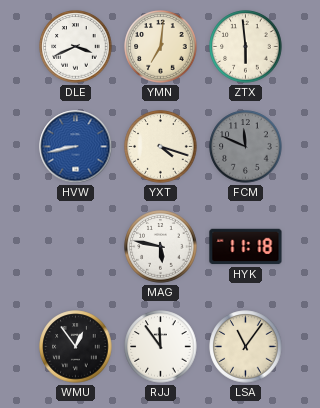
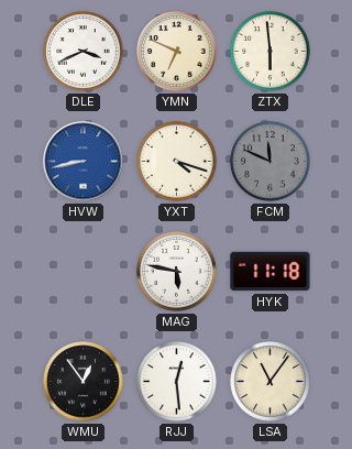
YMN: 7:01 -> 6:49 (177, 52)
RJJ: 11:54 -> 12:29 (177, 382)
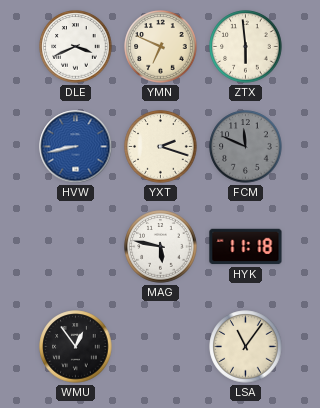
YXT: 4:18 -> 2:18 (161, 147)
RJJ: 12:29 -> none (177, 382)
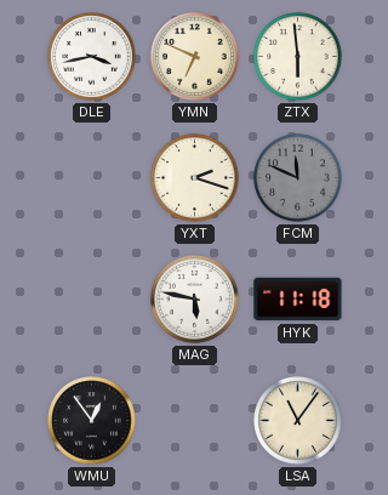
DLE: 3:41 -> 3:43 (92, 57)
HVW: 8:43 -> none (76, 147)
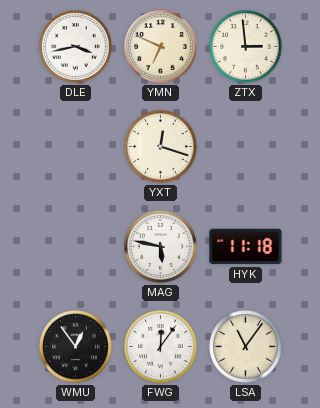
ZTX: 5:59 -> 2:59 (246, 47)
YXT: 2:18 -> 12:18 (161, 147)
FCM: 11:49 -> none (298, 178)
FWG: none -> 12:06 (161, 347)
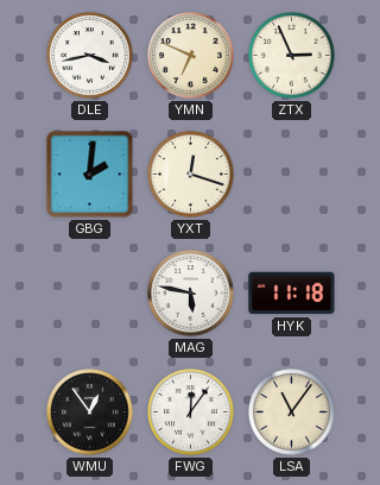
ZTX: 2:59 -> 2:56 (292, 56)
GBG: none -> 2:01 (90, 175)
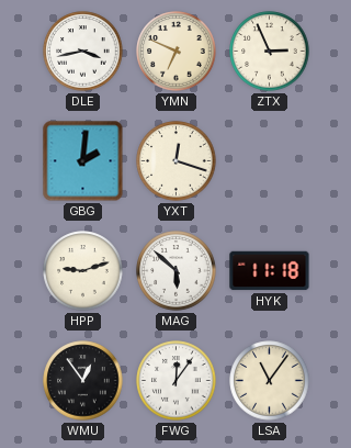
HPP: none -> 9:12 (83, 271)
MAG: 5:47 -> 5:52 (177, 271)
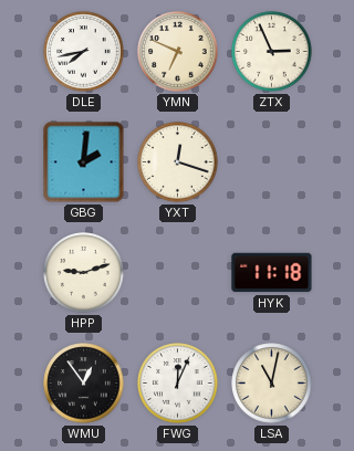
DLE: 3:43 -> 7:43 (84, 52)
MAG: 5:52 -> none (177, 271)
FWG: 12:06 -> 12:04 (178, 384)
LSA: 11:06 -> 11:02 (272, 384)
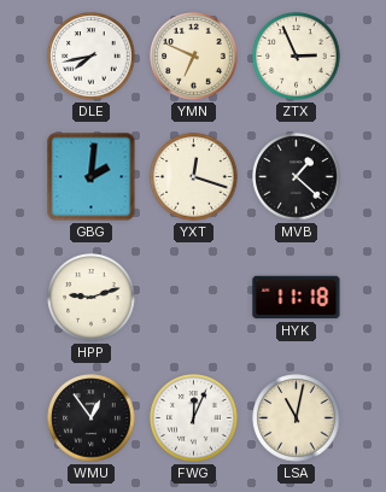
MVB: none -> 1:22 (297, 177)
